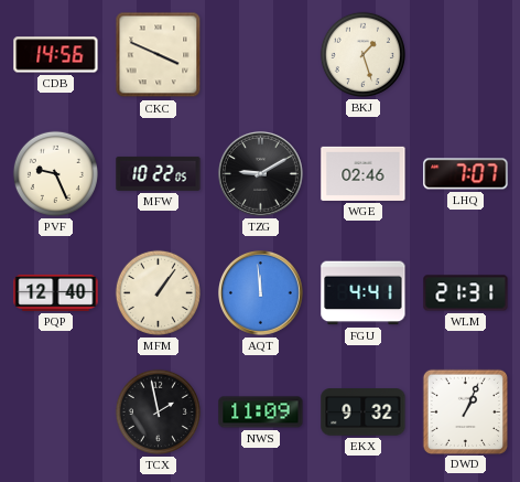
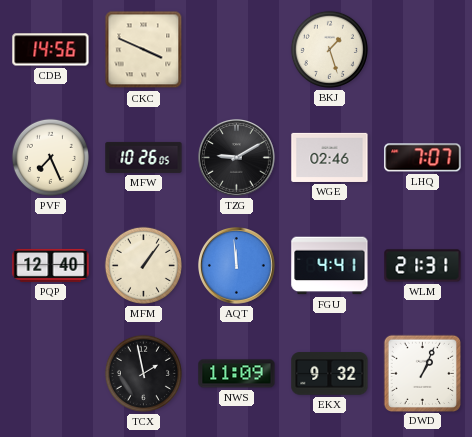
PVF: 9:26 -> 7:26 (50, 157)
MFW: 10:22 -> 10:26 (144, 157)
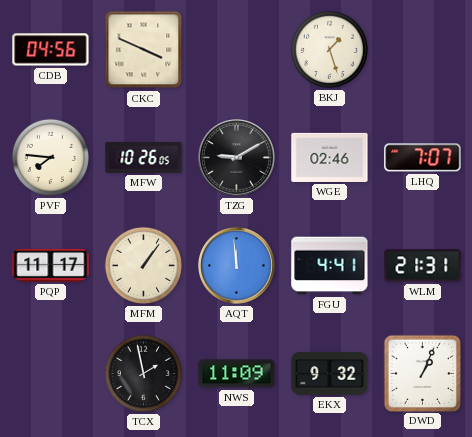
CDB: 14:56 -> 04:56 (51, 50)
PVF: 7:26 -> 7:46 (50, 157)
PQP: 12:40 -> 11:17 (51, 265)
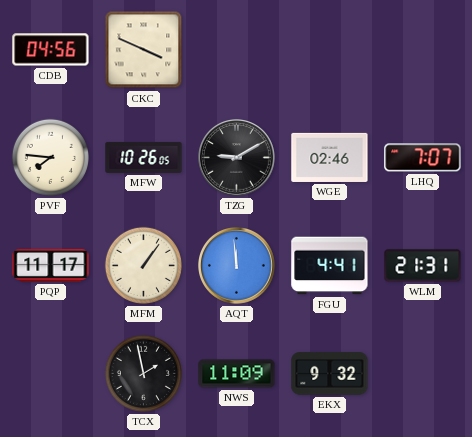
BKJ: 1:27 -> none (329, 49)
DWD: 1:04 -> none (422, 373)
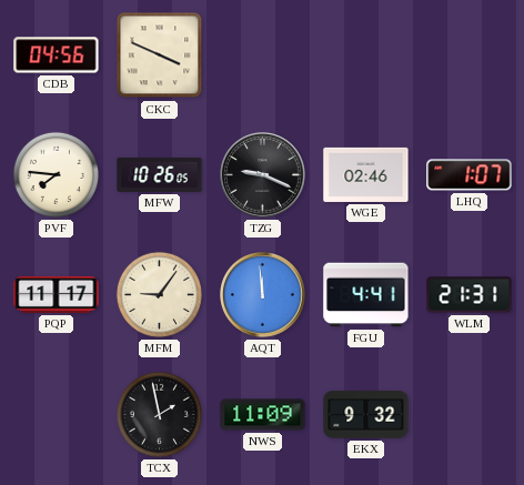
TZG: 9:10 -> 9:19 (263, 175)
LHQ: 7:07 -> 1:07 (470, 175)
MFM: 1:06 -> 9:06 (159, 294)
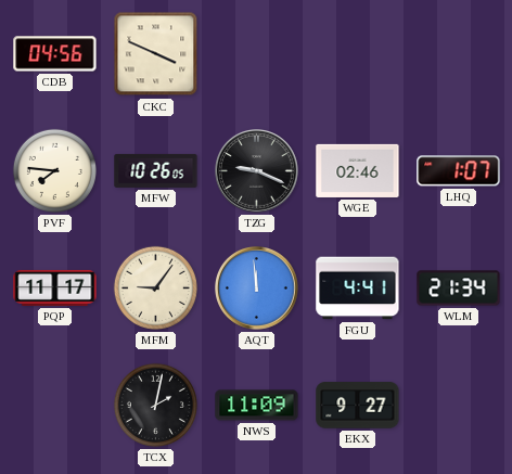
WLM: 21:31 -> 21:34 (459, 289)
TCX: 1:58 -> 2:02 (155, 405)
EKX: 9:32 -> 9:27 (358, 406)
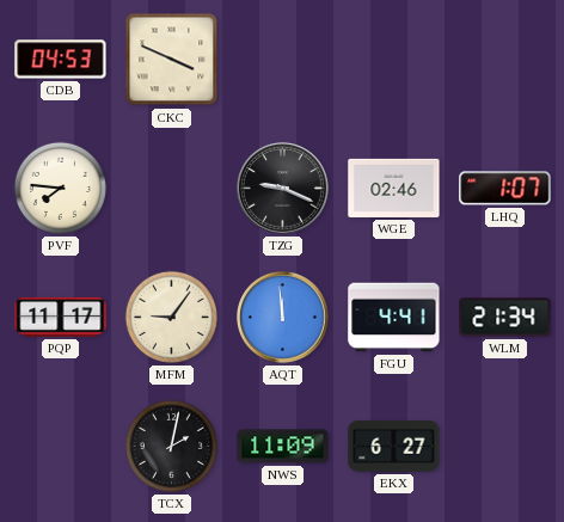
CDB: 04:56 -> 04:53 (61, 60)
MFW: 10:26 -> none (156, 170)
EKX: 9:27 -> 6:27 (394, 447)
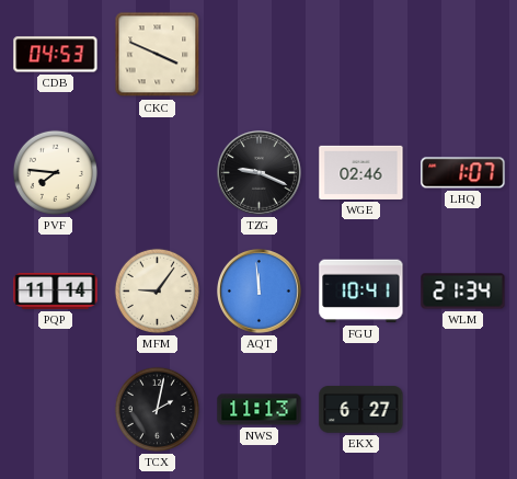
PQP: 11:17 -> 11:14 (56, 290)
FGU: 4:41 -> 10:41 (361, 292)
NWS: 11:09 -> 11:13 (260, 410)
